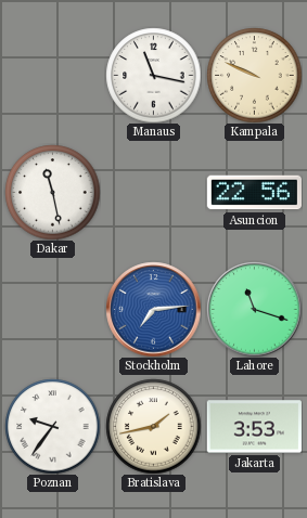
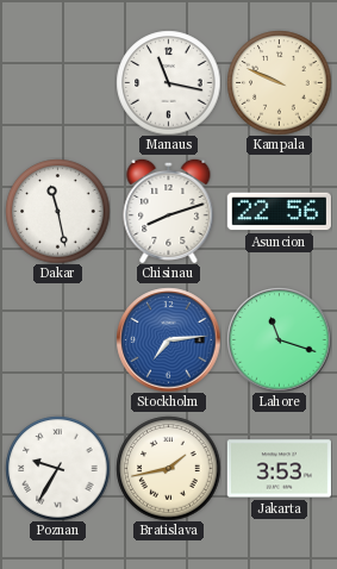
Chisinau: none -> 8:12 (169, 211)
Poznan: 9:36 -> 9:35 (57, 468)
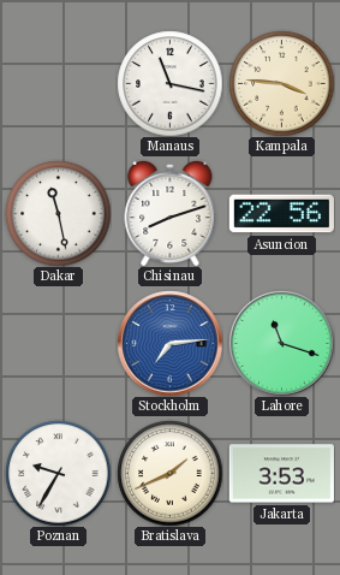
Kampala: 9:49 -> 3:46 (281, 83)
Bratislava: 1:43 -> 1:41 (169, 473)
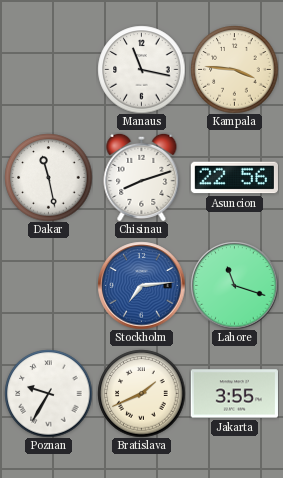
Jakarta: 3:53 -> 3:55 (234, 394)
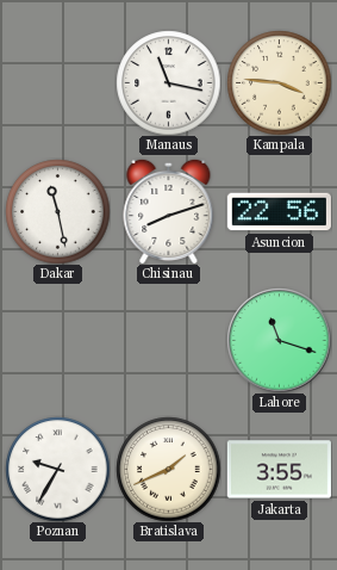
Stockholm: 7:14 -> none (141, 285)
